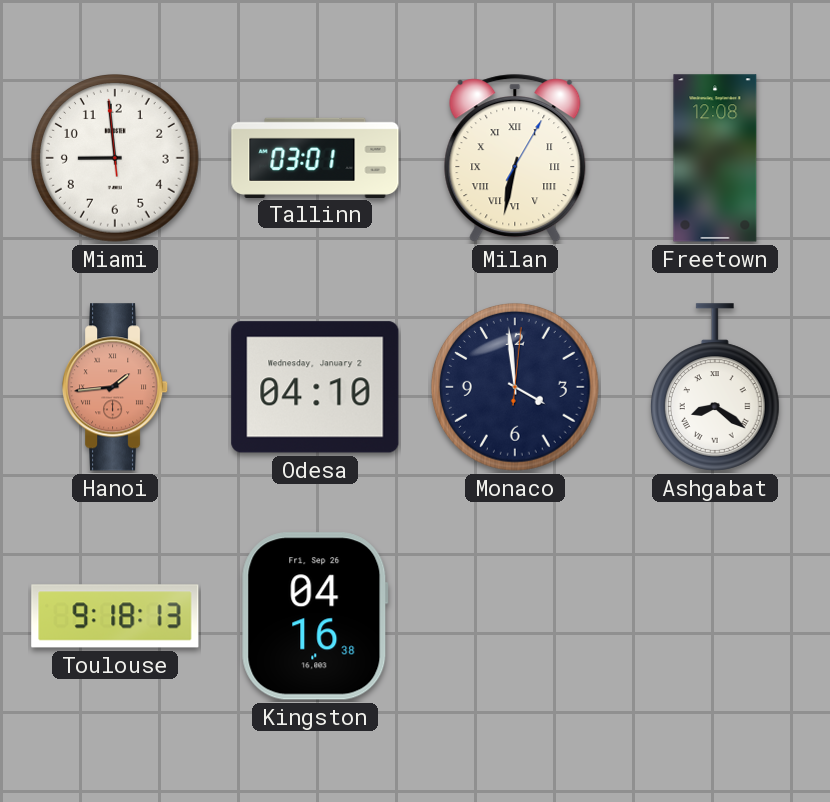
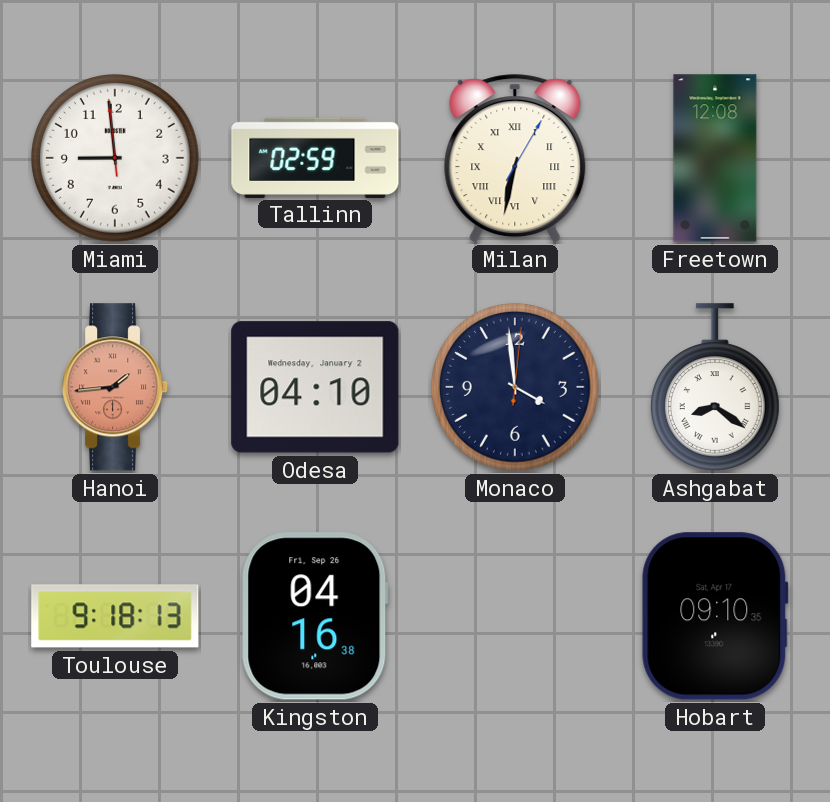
Tallinn: 03:01 -> 02:59 (315, 157)
Hobart: none -> 09:10 (715, 616)
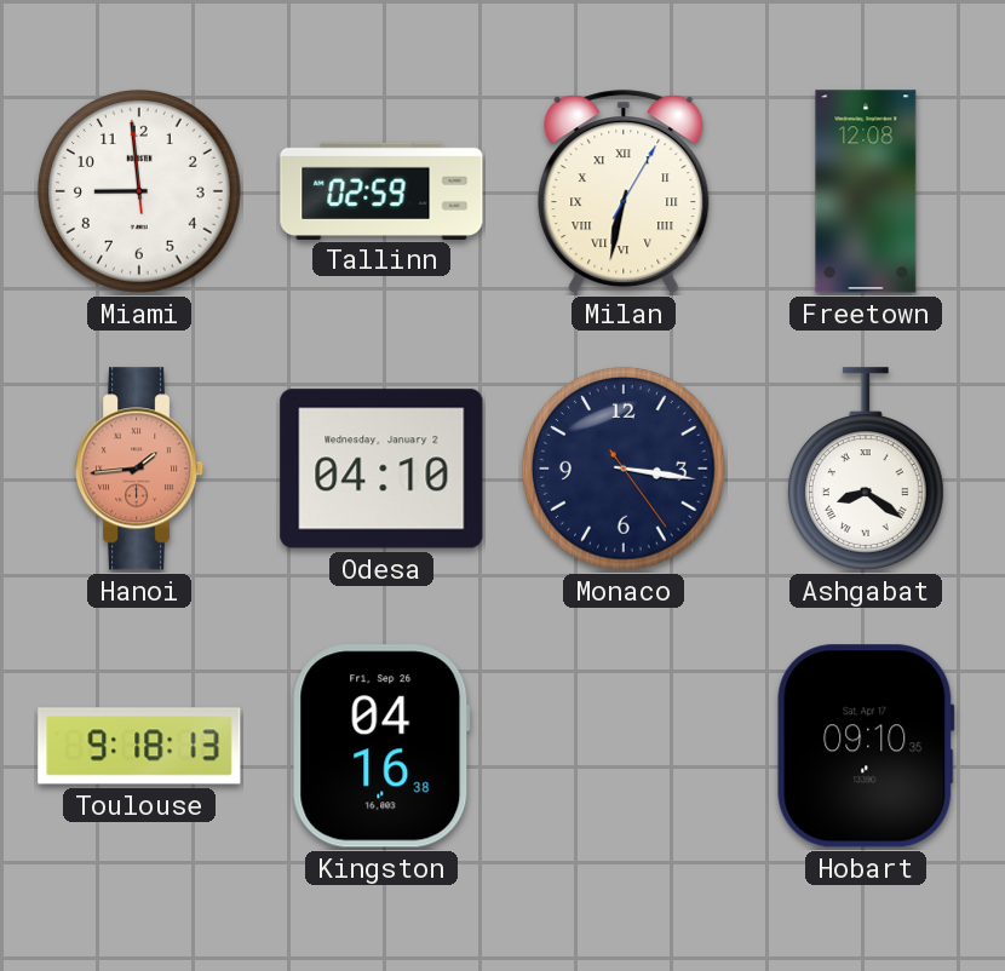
Monaco: 3:59 -> 3:16 (625, 470)
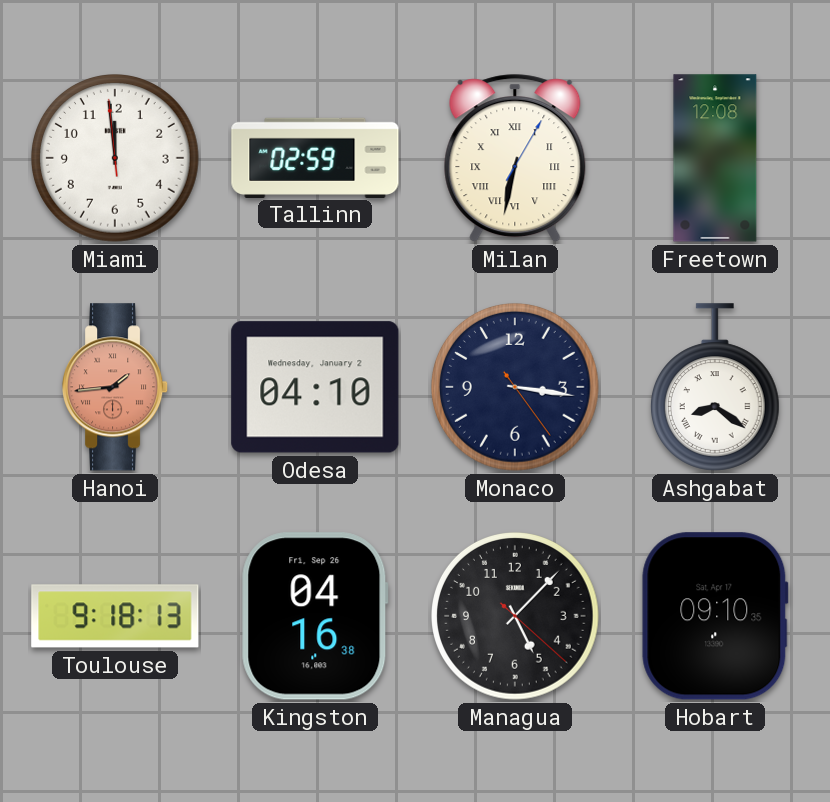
Miami: 8:58 -> 11:58 (116, 159)
Managua: none -> 5:07 (516, 617)
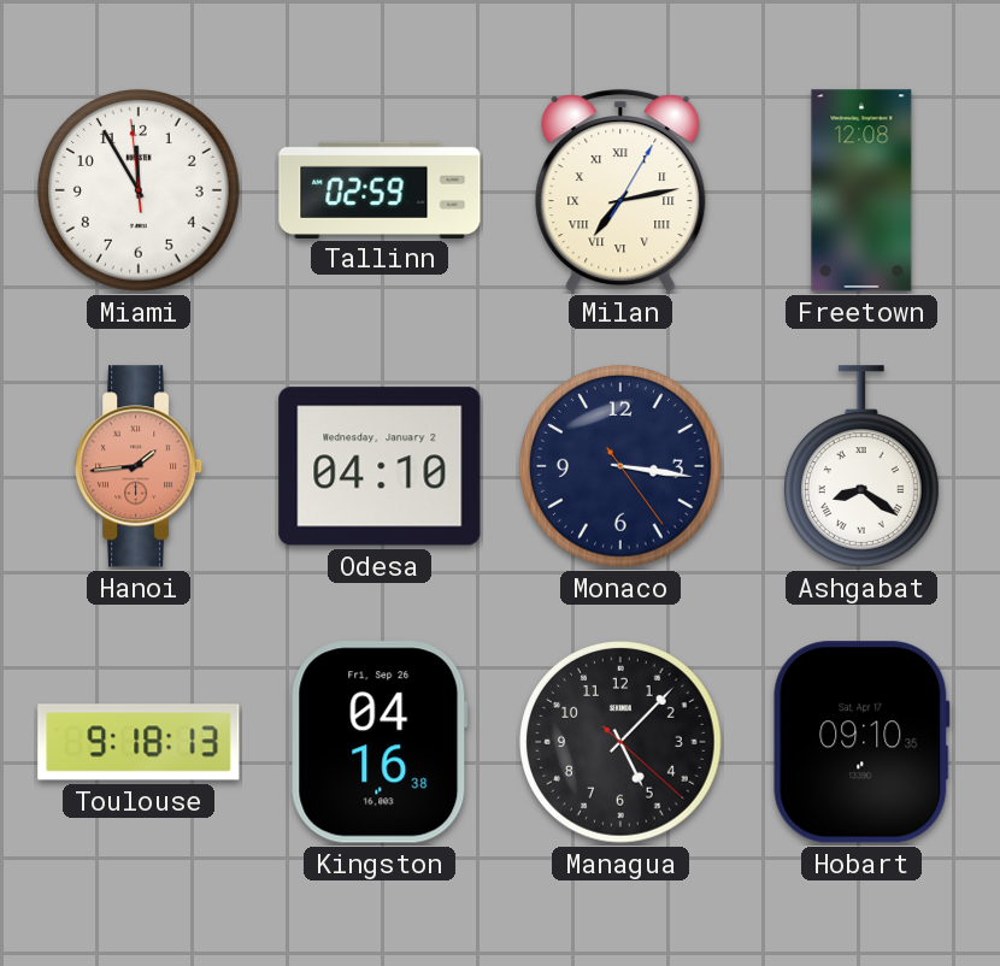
Miami: 11:58 -> 11:54 (140, 192)
Milan: 6:32 -> 7:13 (620, 192)
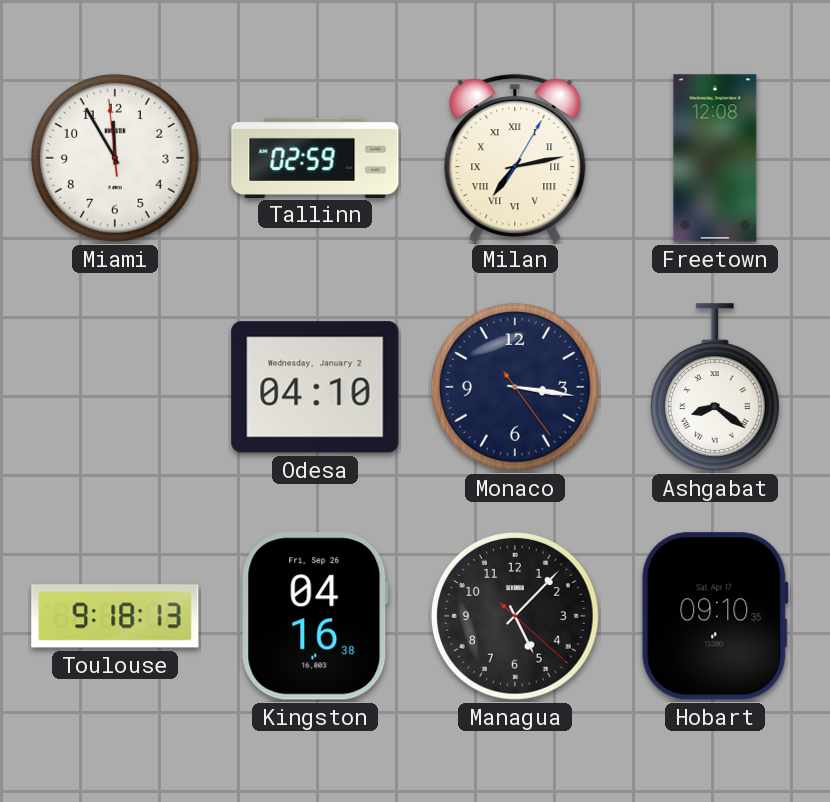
Hanoi: 1:44 -> none (139, 466)
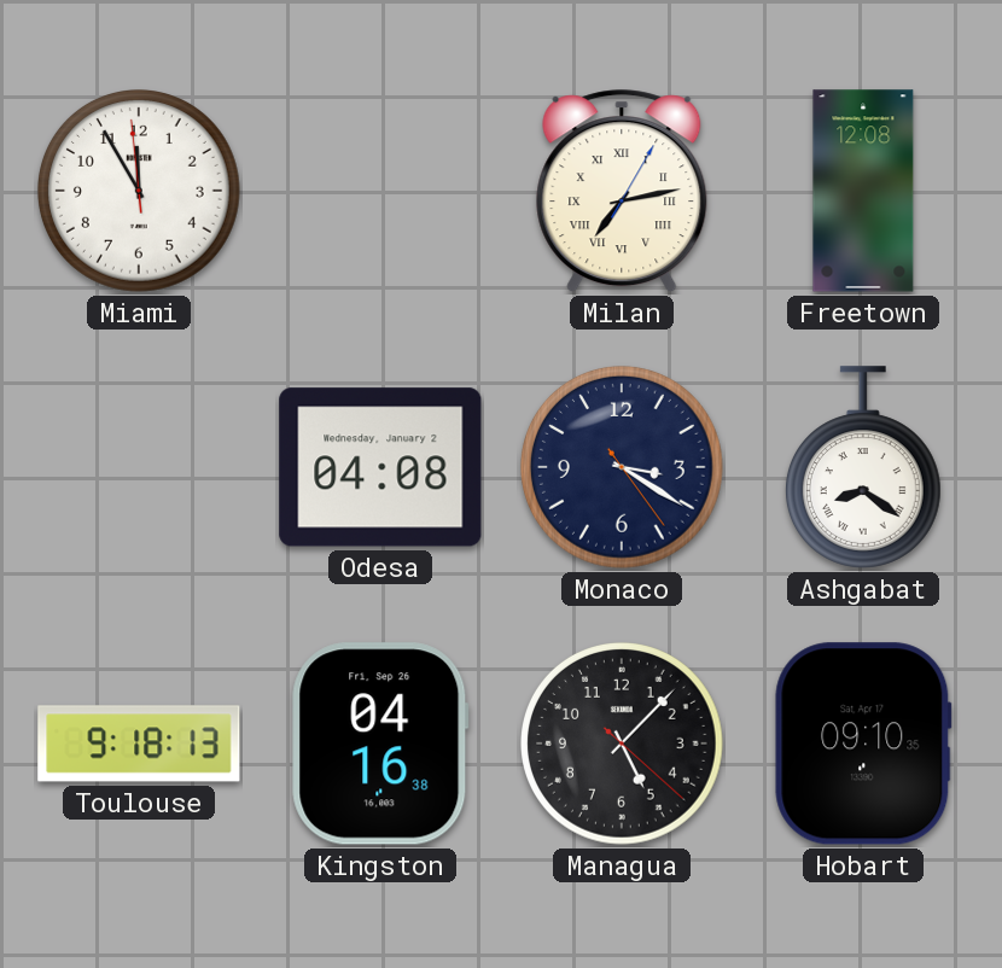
Tallinn: 02:59 -> none (315, 157)
Odesa: 04:10 -> 04:08 (380, 467)
Monaco: 3:16 -> 3:20 (623, 468)
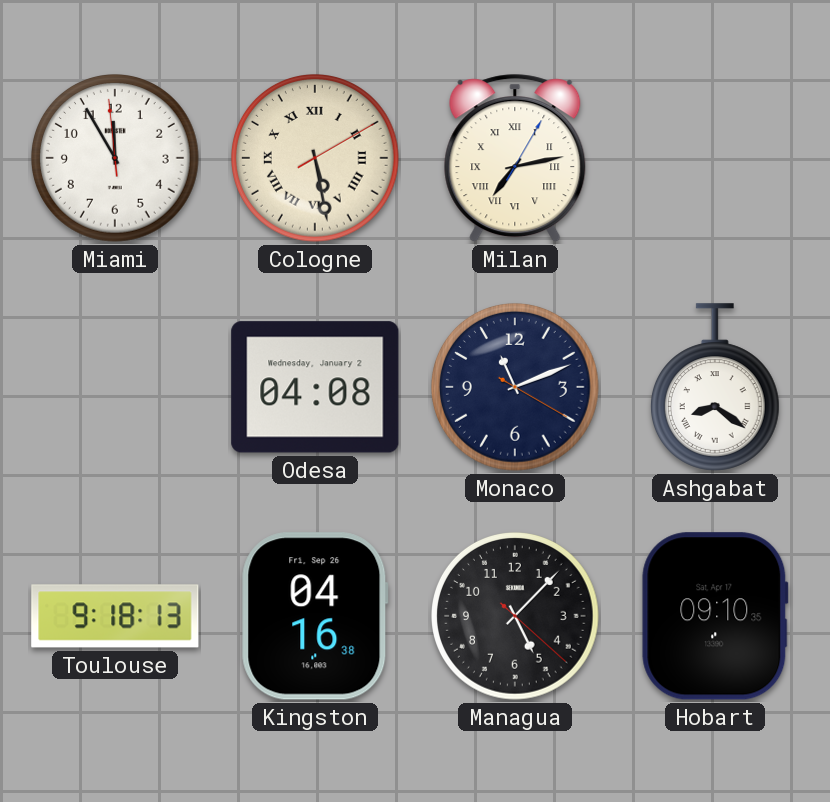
Cologne: none -> 5:28 (316, 159)
Freetown: 12:08 -> none (863, 191)
Monaco: 3:20 -> 11:11 (516, 388)
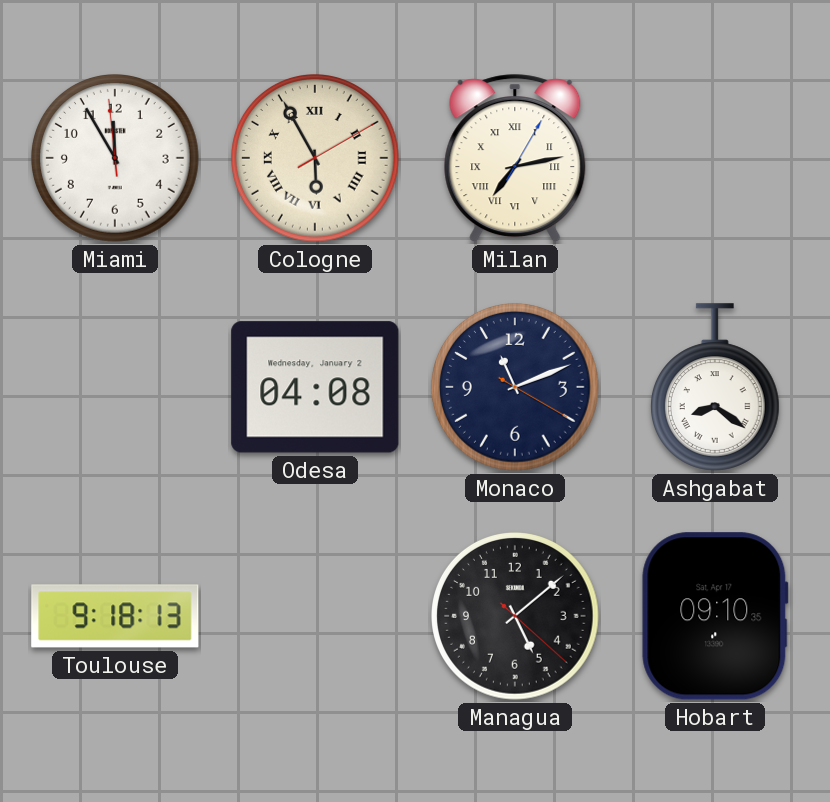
Cologne: 5:28 -> 5:55 (316, 159)
Kingston: 04:16 -> none (315, 616)
Managua: 5:07 -> 5:08 (516, 617)
